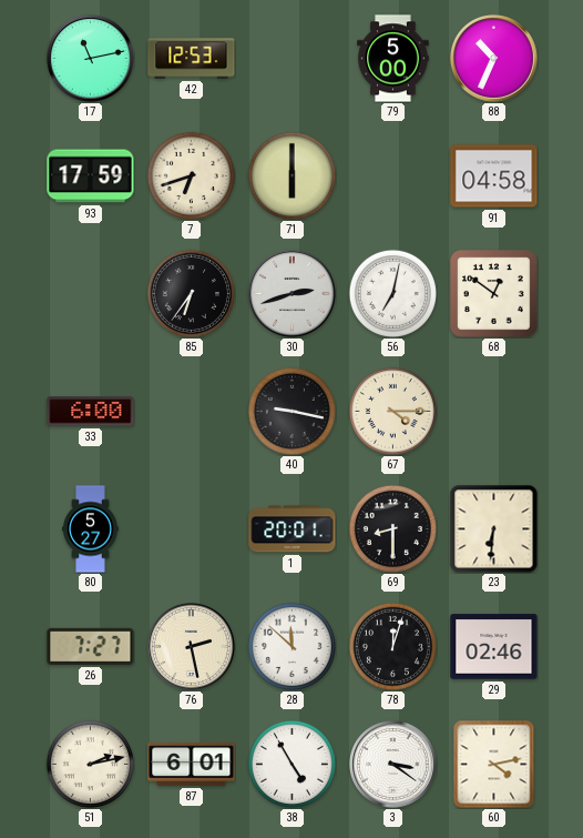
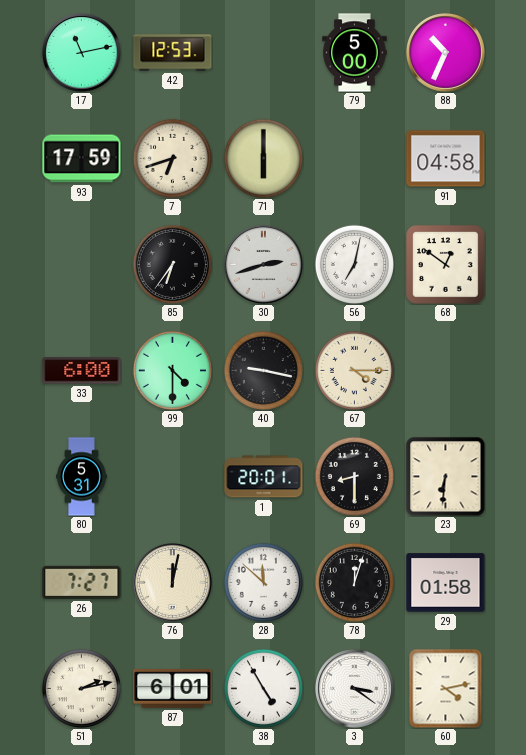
99: none -> 4:30 (172, 370)
80: 5:27 -> 5:31 (82, 477)
76: 2:28 -> 12:02 (173, 583)
29: 02:46 -> 01:58 (446, 583)
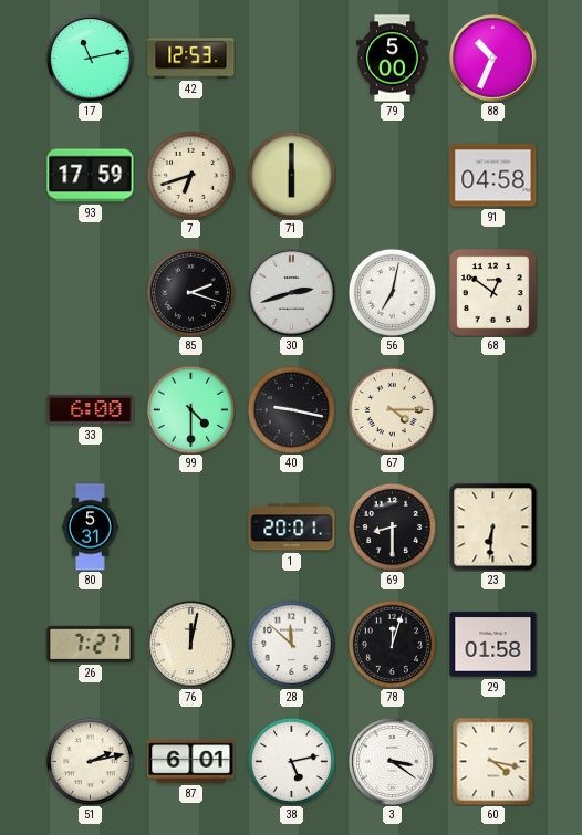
85: 6:36 -> 2:18 (190, 292)
38: 4:55 -> 5:13 (291, 761)
60: 4:13 -> 4:17 (493, 762)
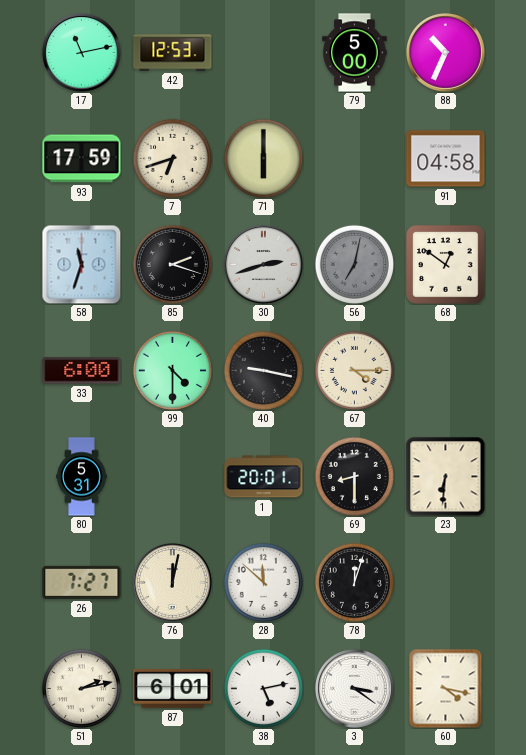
58: none -> 11:33 (81, 264)
56 dial: white -> grey (354, 264)
29: 01:58 -> none (493, 645)
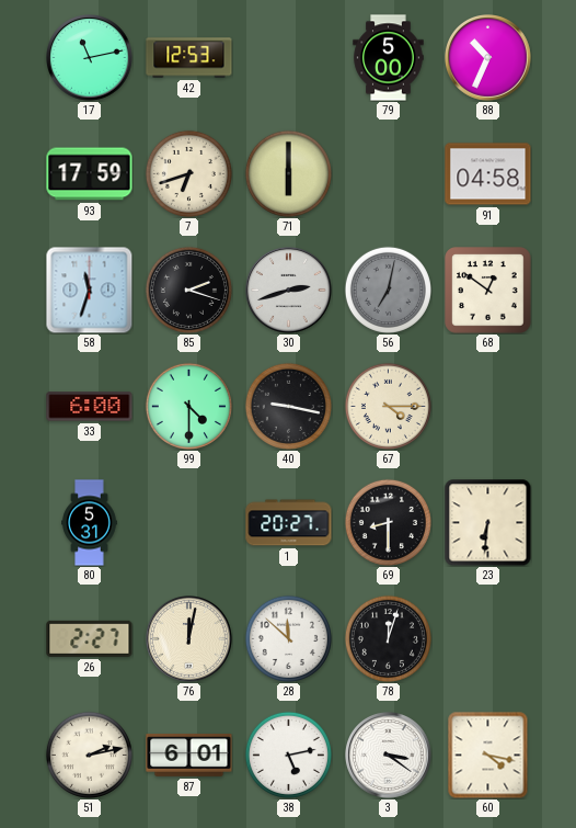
1: 20:01 -> 20:27 (289, 523)
26: 7:27 -> 2:27 (90, 638)
